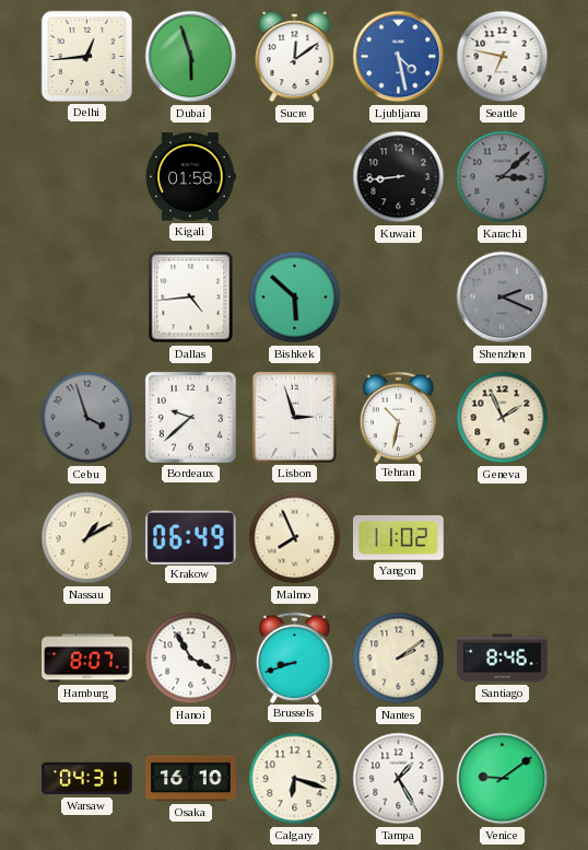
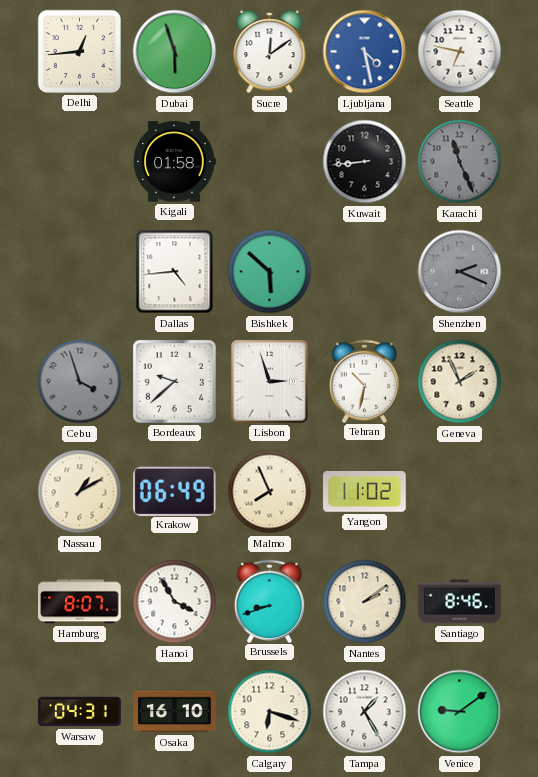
Karachi: 3:08 -> 11:26 (460, 162)
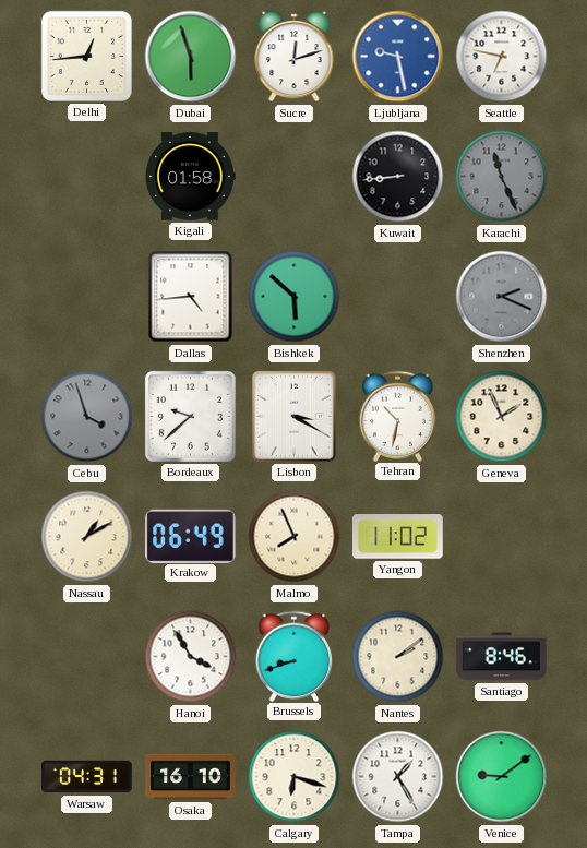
Sucre: 12:09 -> 12:12 (295, 58)
Ljubljana: 4:28 -> 9:28 (398, 57)
Lisbon: 2:57 -> 3:20 (293, 416)
Hamburg: 8:07 -> none (80, 602)
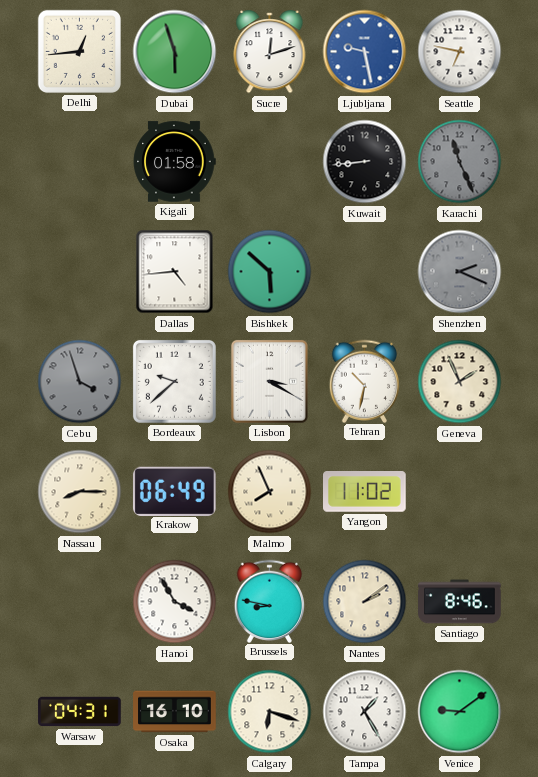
Nassau: 1:10 -> 8:15 (80, 492)
Brussels: 8:42 -> 8:47 (270, 601)
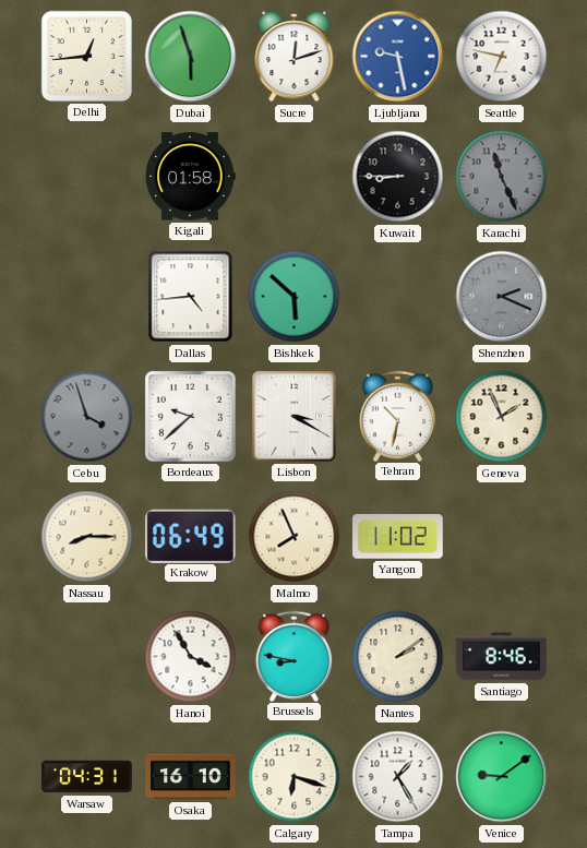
Kuwait: 8:44 -> 8:45 (398, 177)
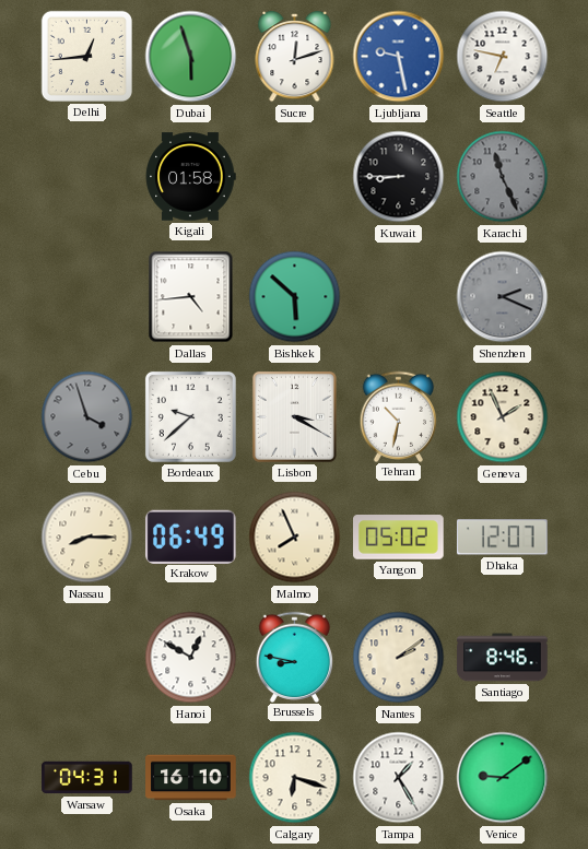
Yangon: 11:02 -> 05:02 (399, 538)
Dhaka: none -> 12:07 (502, 538)
Hanoi: 3:55 -> 12:50 (191, 658)
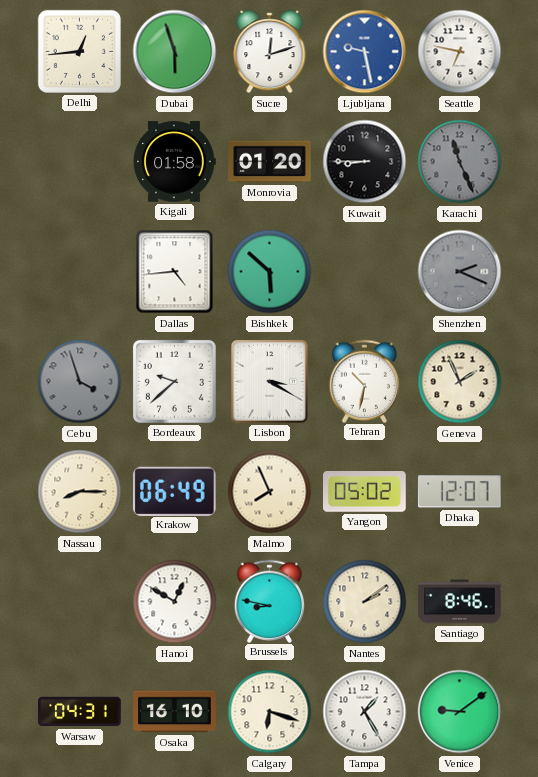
Monrovia: none -> 01:20 (270, 162)
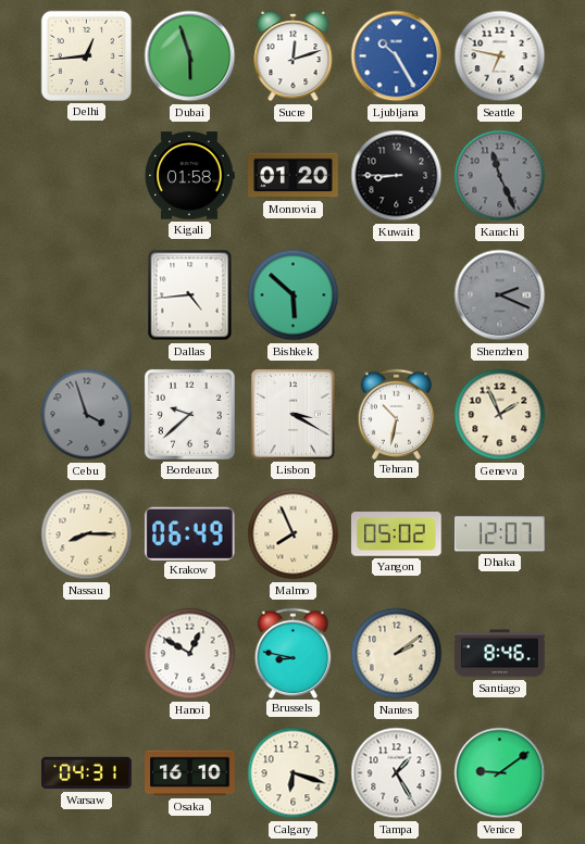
Ljubljana: 9:28 -> 10:25 (397, 56)
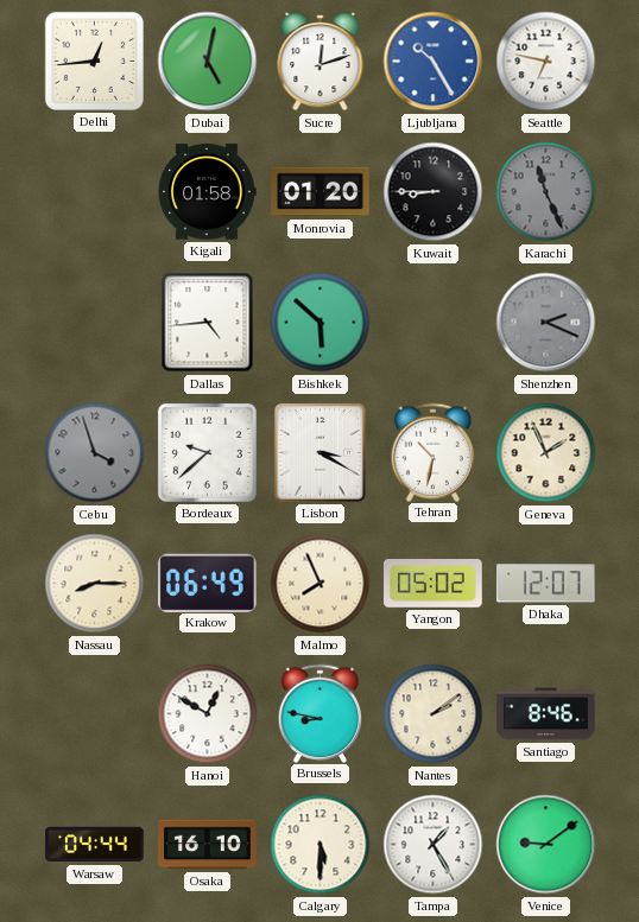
Dubai: 5:57 -> 5:02 (208, 62)
Warsaw: 04:31 -> 04:44 (95, 845)
Calgary: 6:18 -> 5:30 (321, 845)
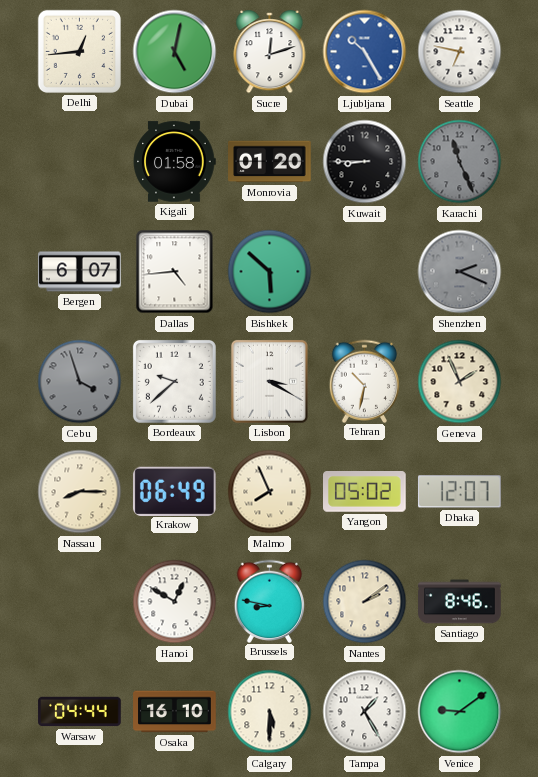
Bergen: none -> 6:07 (80, 272)
